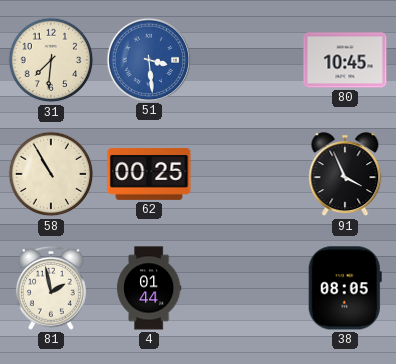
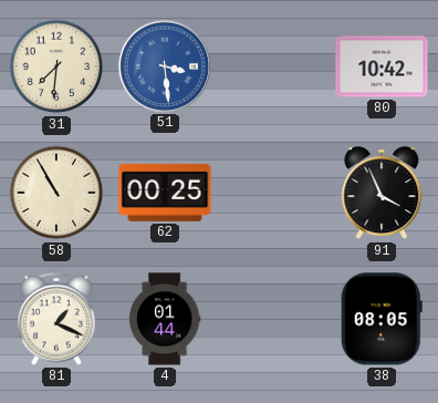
80: 10:45 -> 10:42 (382, 66)
81: 1:58 -> 1:19 (56, 319)
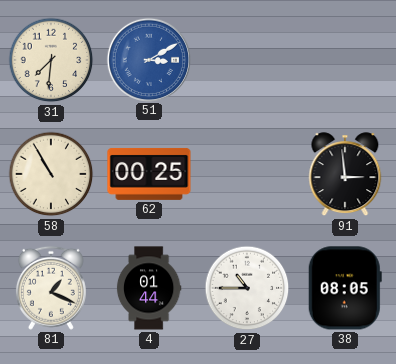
51: 3:29 -> 3:10 (148, 59)
80: 10:42 -> none (382, 66)
91: 3:56 -> 2:59 (345, 175)
27: none -> 10:45 (247, 288)
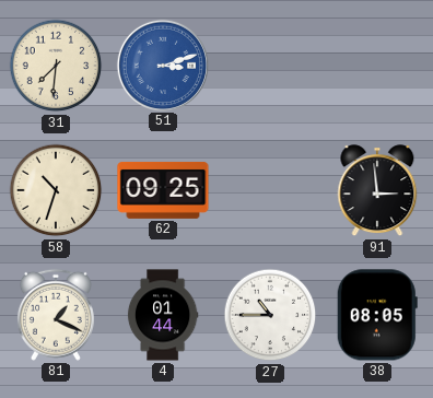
51: 3:10 -> 3:12 (162, 65)
58: 10:55 -> 10:33 (56, 190)
62: 00:25 -> 09:25 (163, 190)
